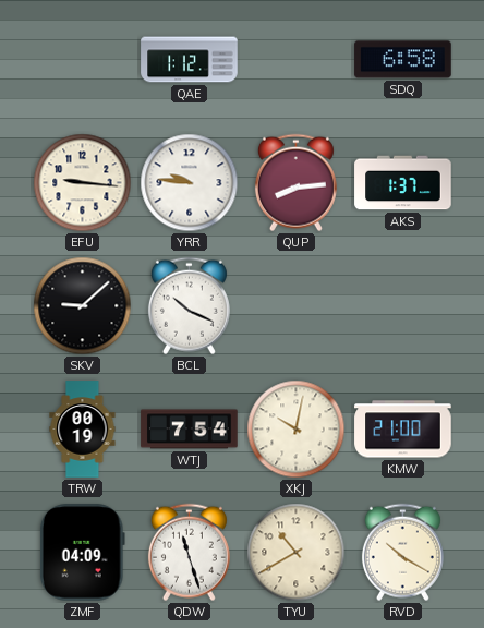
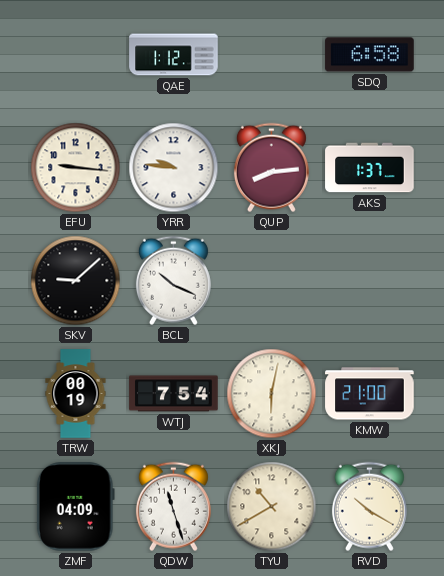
XKJ: 10:02 -> 6:02 (272, 394)
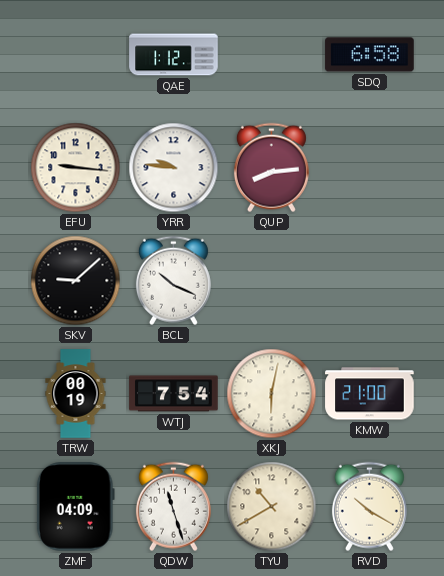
AKS: 1:37 -> none (370, 168)
